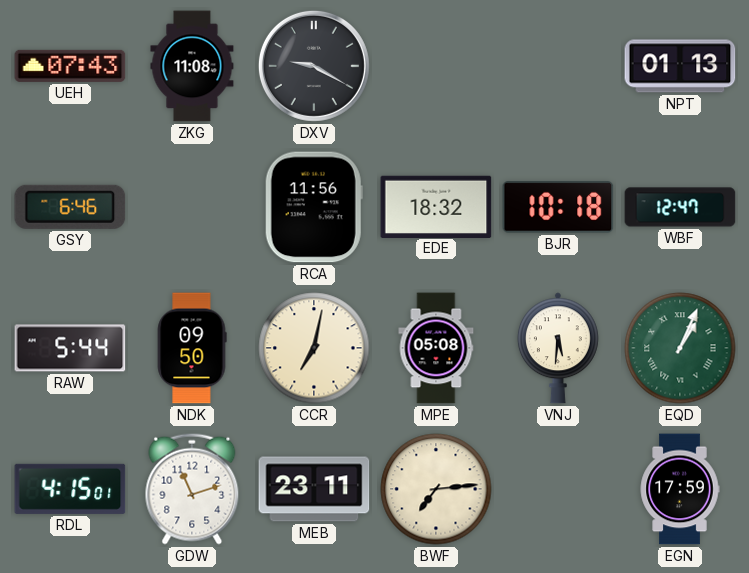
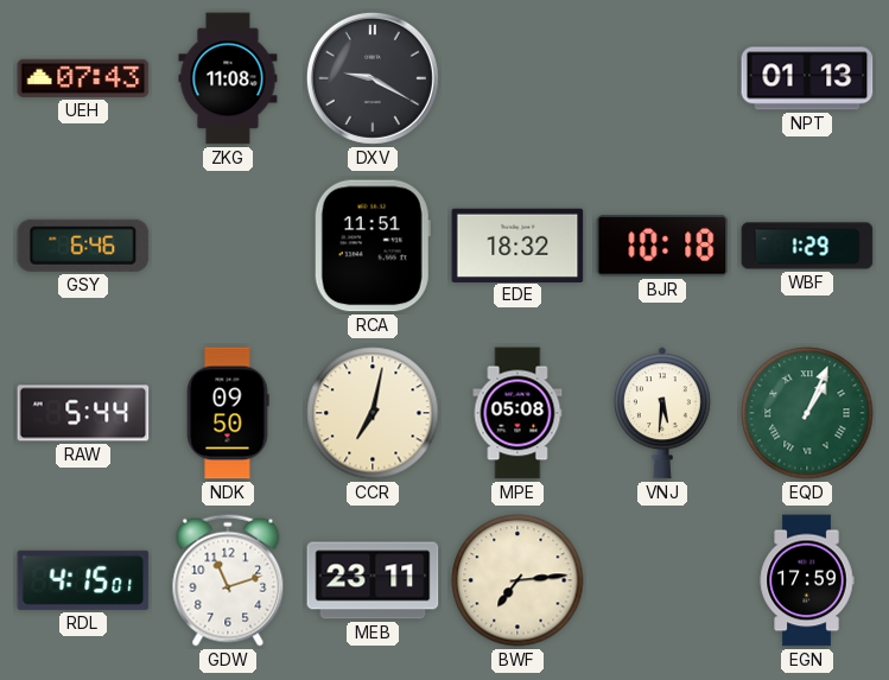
RCA: 11:56 -> 11:51 (373, 246)
WBF: 12:47 -> 1:29 (807, 246)
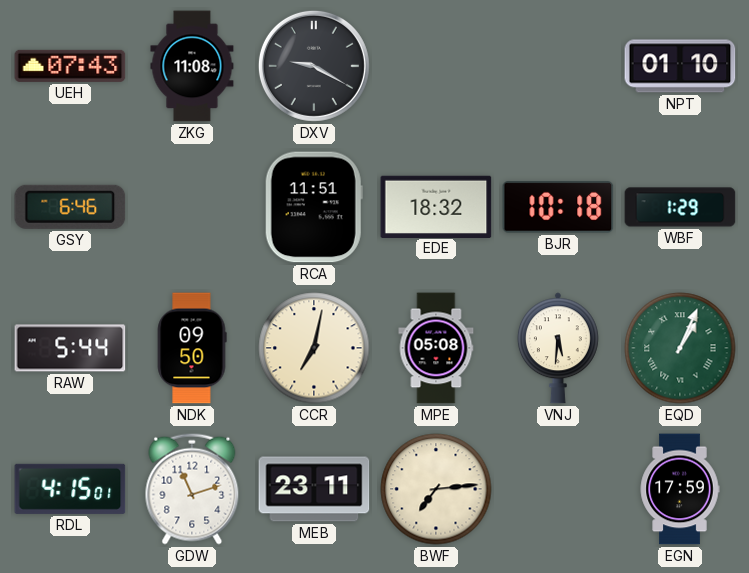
NPT: 01:13 -> 01:10 (680, 66)
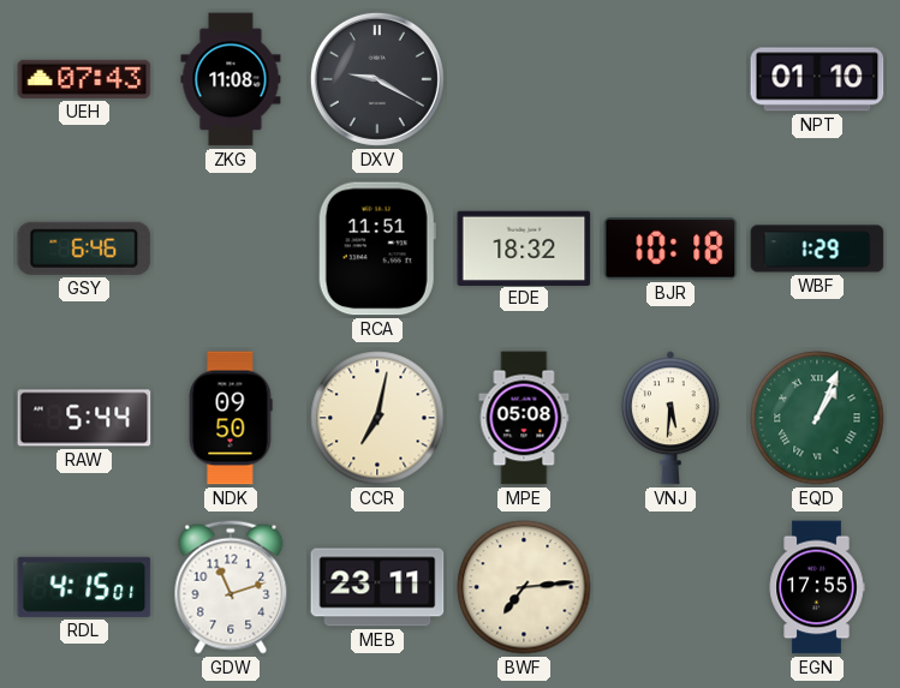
EGN: 17:59 -> 17:55 (817, 587)
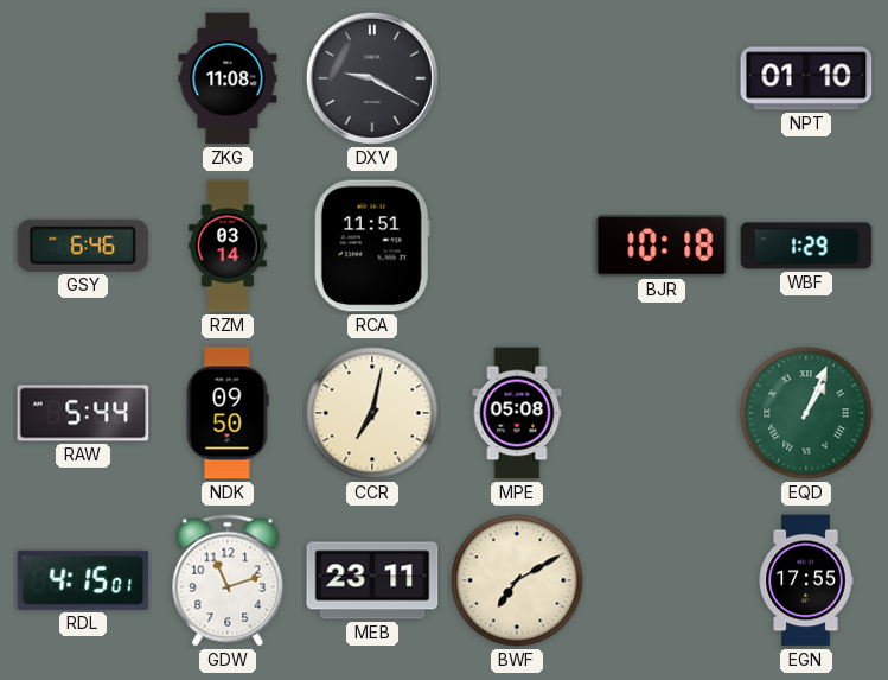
UEH: 07:43 -> none (84, 79)
RZM: none -> 03:14 (228, 246)
EDE: 18:32 -> none (524, 247)
VNJ: 5:31 -> none (670, 418)
BWF: 7:14 -> 7:10 (517, 580)
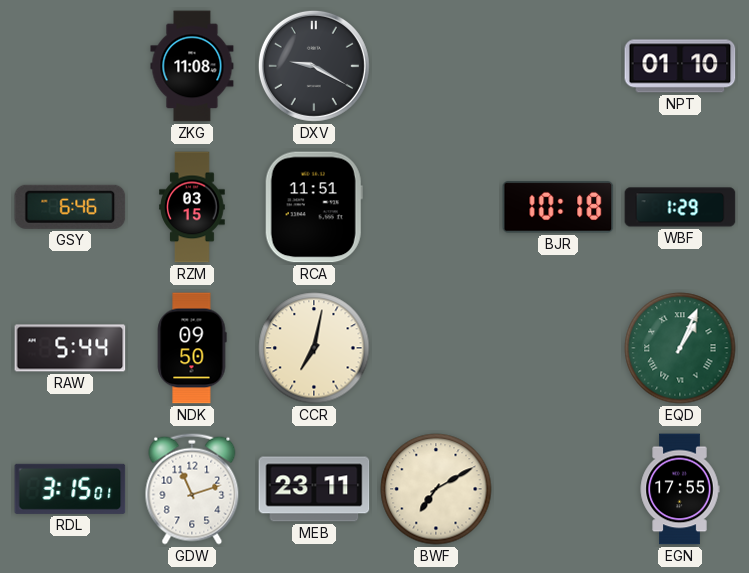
RZM: 03:14 -> 03:15 (192, 207)
MPE: 05:08 -> none (517, 413)
RDL: 4:15 -> 3:15 (70, 489)
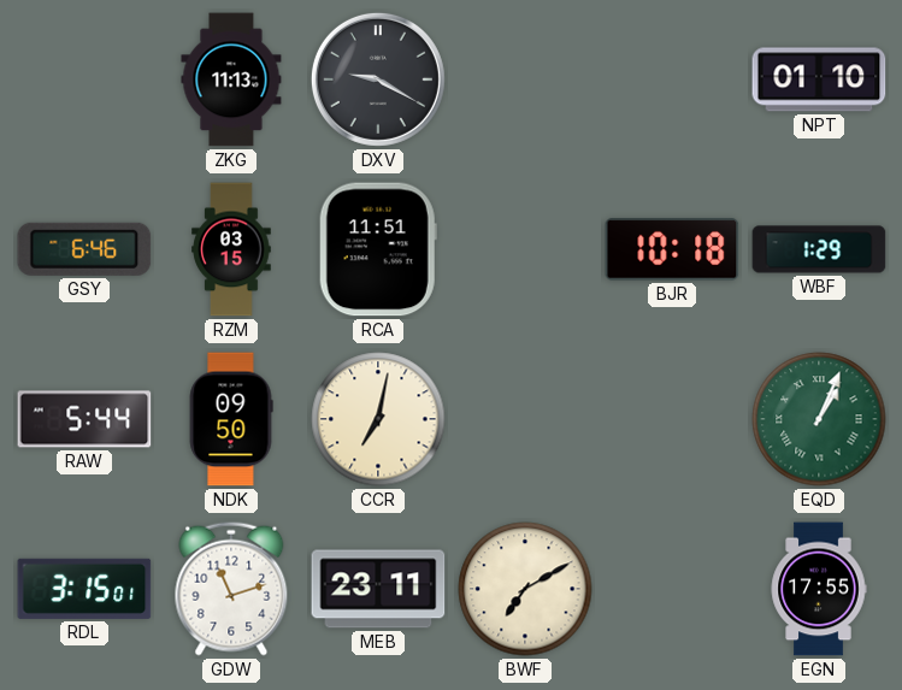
ZKG: 11:08 -> 11:13 (231, 79)
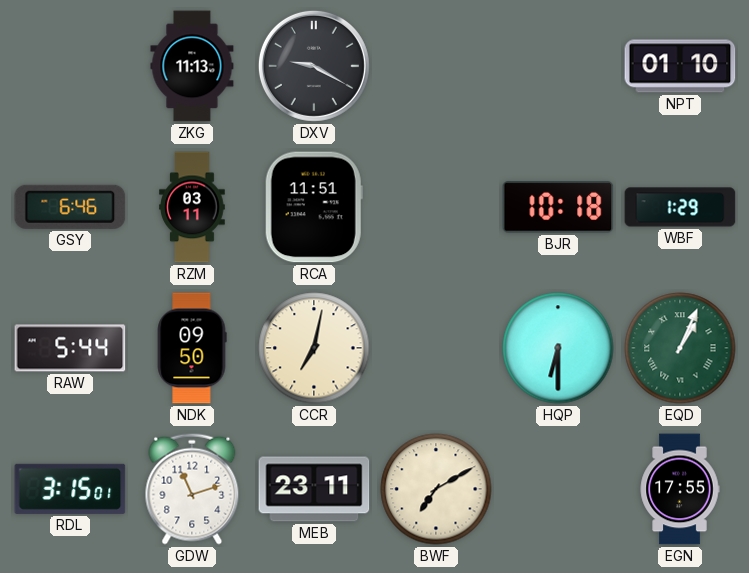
RZM: 03:15 -> 03:11 (192, 207)
HQP: none -> 6:30 (558, 348)
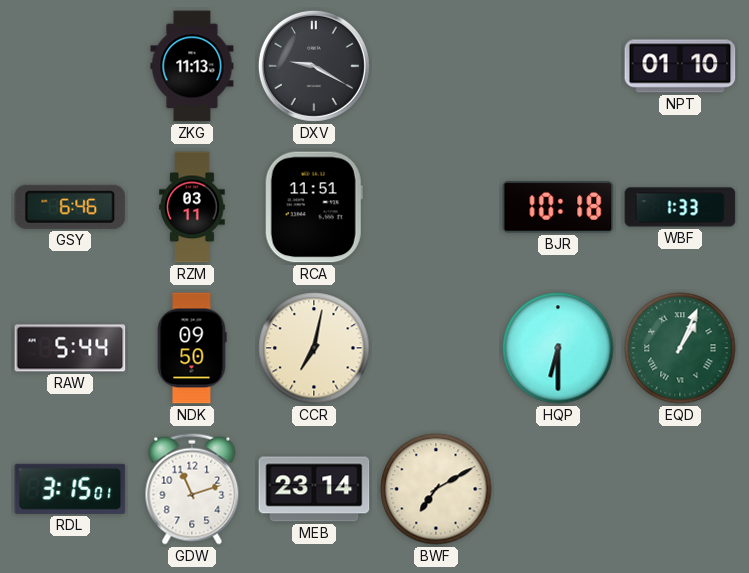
WBF: 1:29 -> 1:33 (680, 207)
MEB: 23:11 -> 23:14 (314, 489)
EGN: 17:55 -> none (680, 489)
